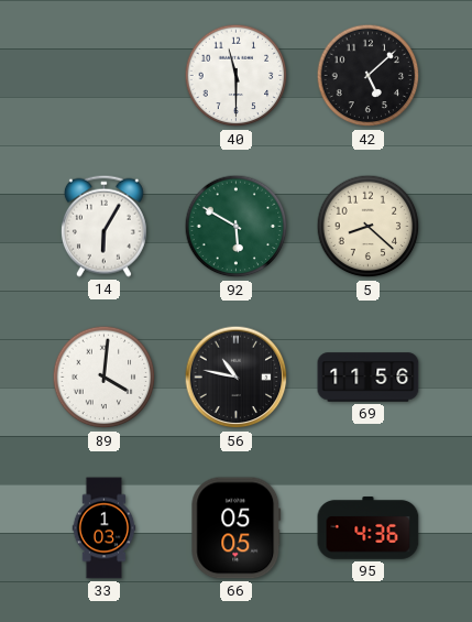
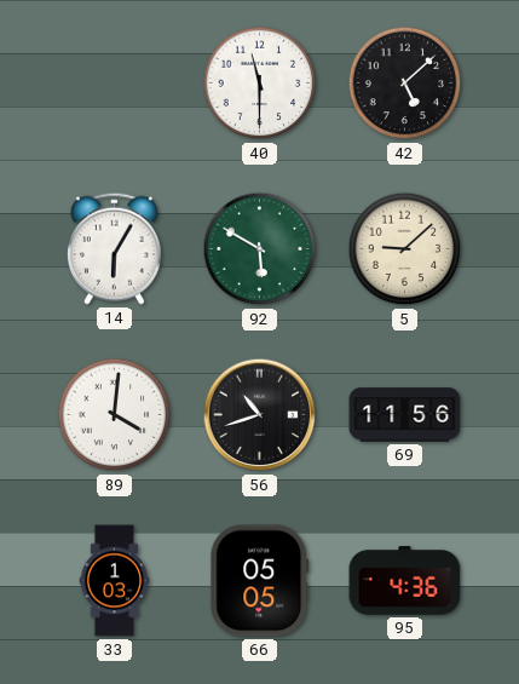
5: 8:22 -> 9:08 (405, 249)
56: 10:47 -> 10:42 (260, 415)
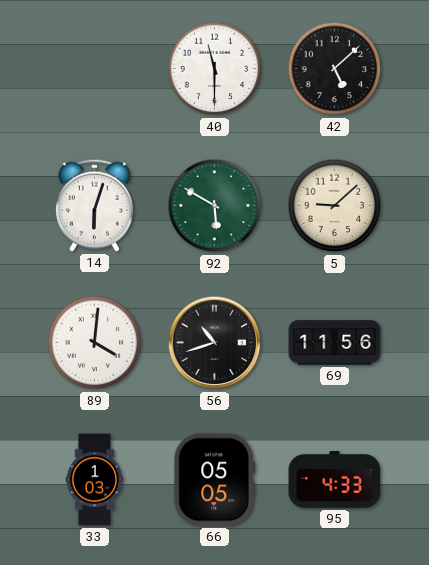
14: 6:05 -> 6:03 (94, 205)
95: 4:36 -> 4:33 (335, 480)
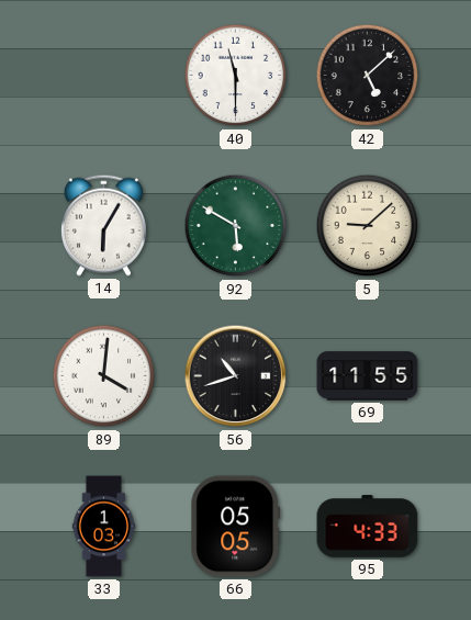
14: 6:03 -> 6:05 (103, 225)
69: 11:56 -> 11:55 (368, 376)
